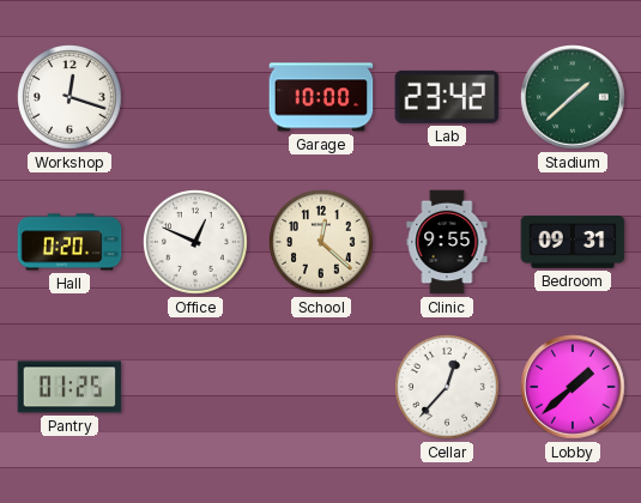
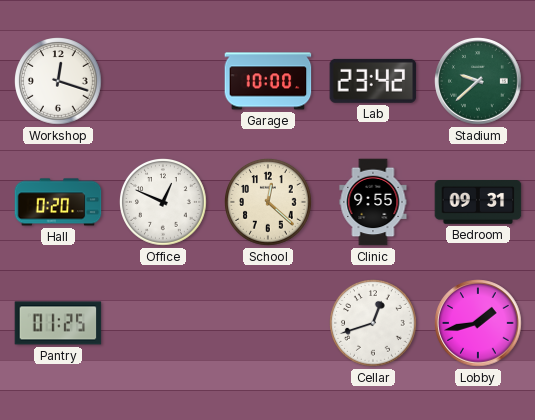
Stadium: 1:38 -> 9:38 (478, 81)
Cellar: 12:37 -> 12:42 (374, 324)
Lobby: 1:38 -> 1:43 (478, 323)
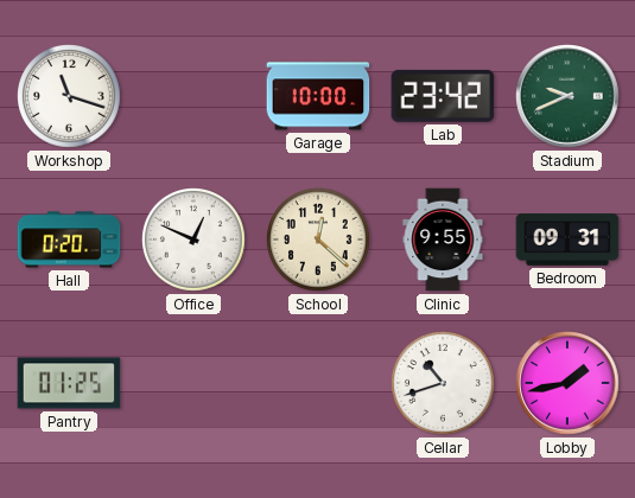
Workshop: 12:18 -> 11:18 (70, 97)
Stadium: 9:38 -> 9:41 (567, 96)
Cellar: 12:42 -> 10:42 (444, 384)
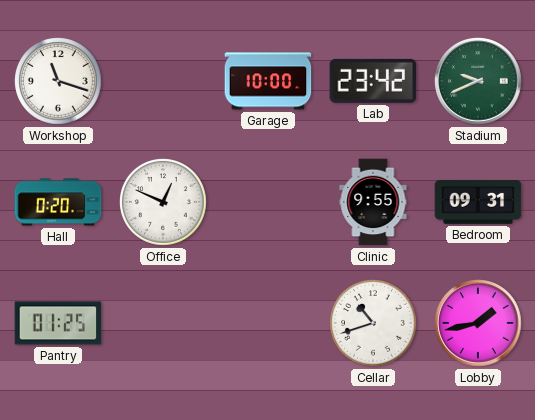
School: 12:22 -> none (319, 241)
